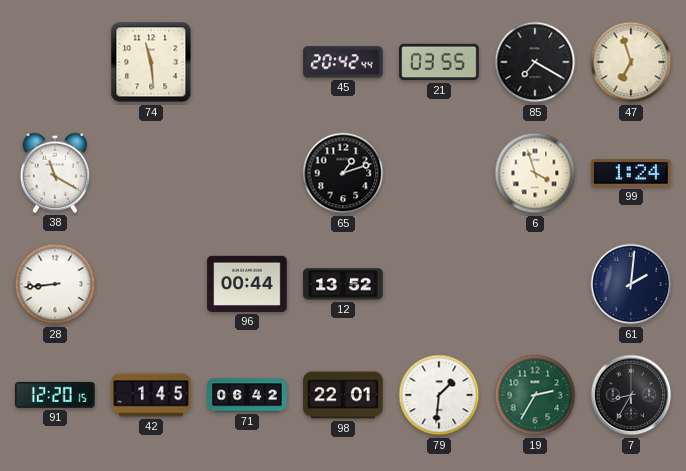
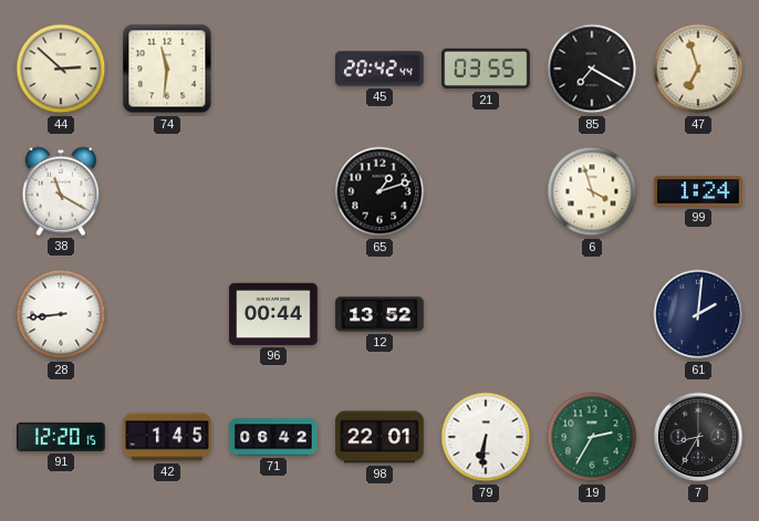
44: none -> 2:52 (61, 69)
74: 11:29 -> 11:31 (167, 69)
79: 1:31 -> 6:31 (486, 437)
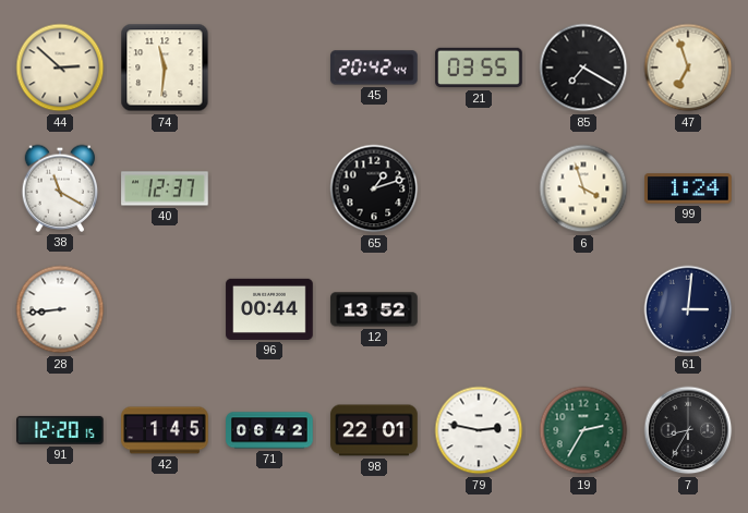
40: none -> 12:37 (165, 188)
61: 2:01 -> 3:01 (688, 309)
79: 6:31 -> 2:47 (479, 430)
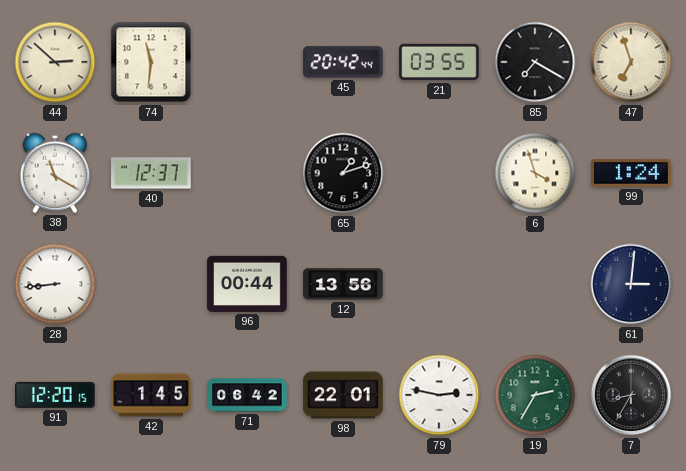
12: 13:52 -> 13:56 (343, 284)
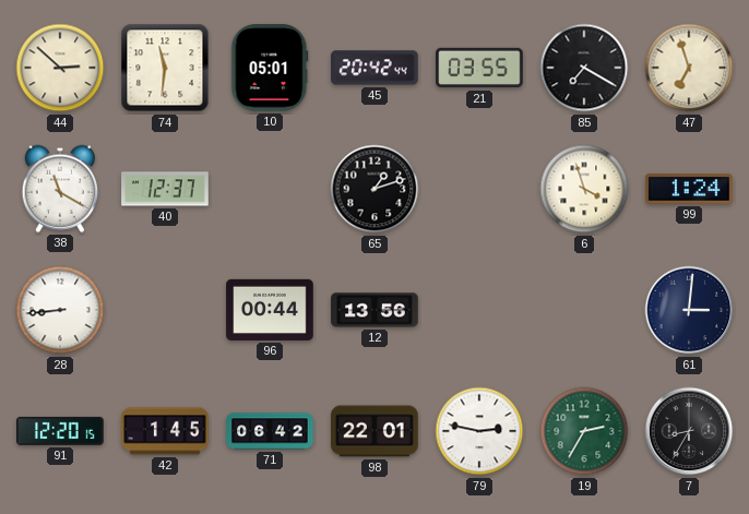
10: none -> 05:01 (270, 68)
